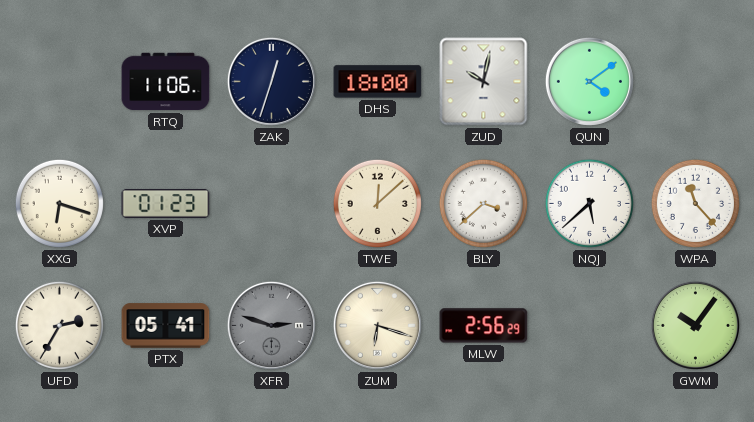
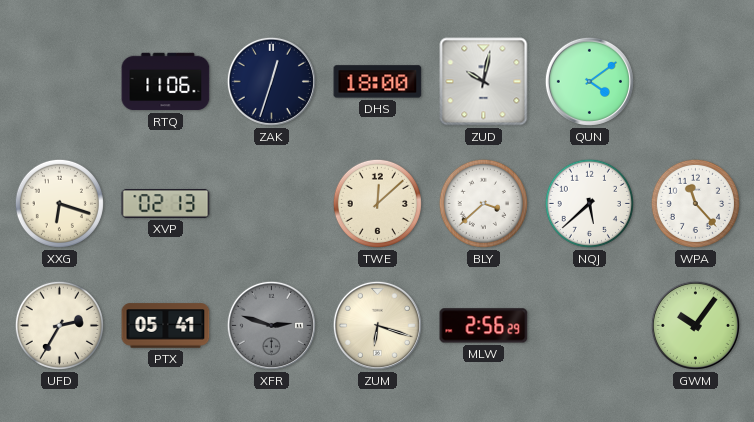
XVP: 01:23 -> 02:13 (166, 204)
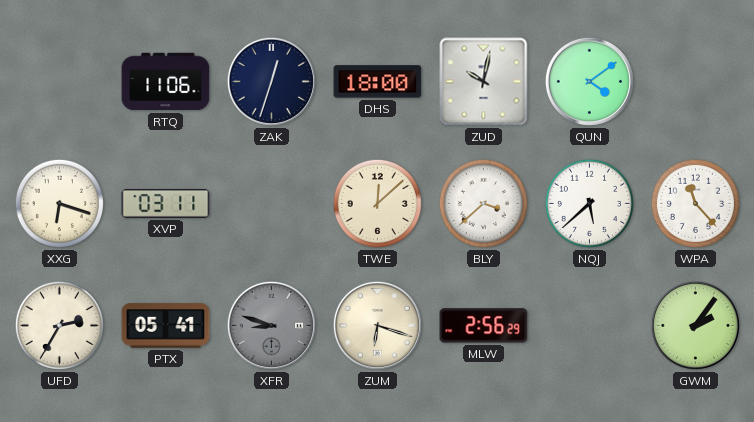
XVP: 02:13 -> 03:11 (166, 204)
XFR: 2:48 -> 8:48 (271, 325)
GWM: 10:06 -> 2:06 (695, 325)
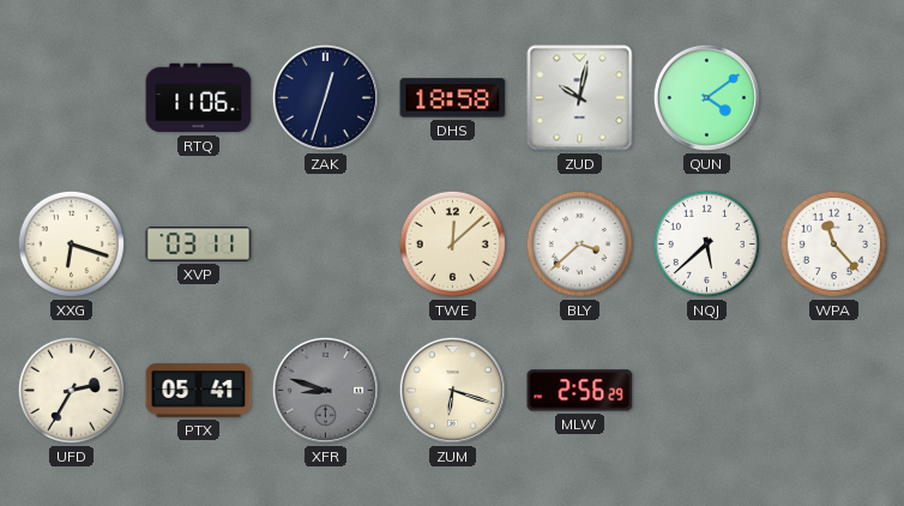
DHS: 18:00 -> 18:58 (453, 98)
GWM: 2:06 -> none (695, 325)
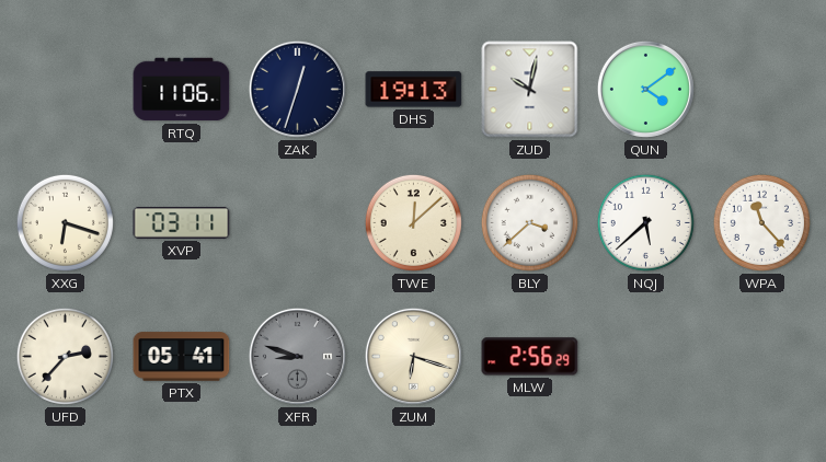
DHS: 18:58 -> 19:13 (414, 90)
UFD: 2:35 -> 2:37 (65, 356)
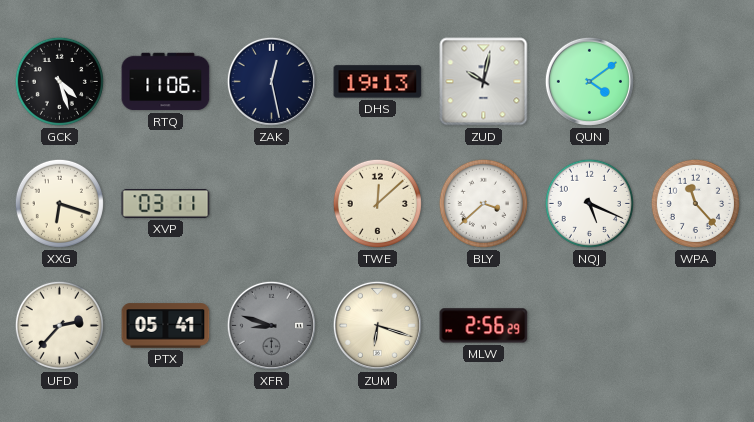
GCK: none -> 4:27 (59, 81)
ZAK: 12:33 -> 12:28 (271, 81)
NQJ: 5:38 -> 5:19 (589, 203)
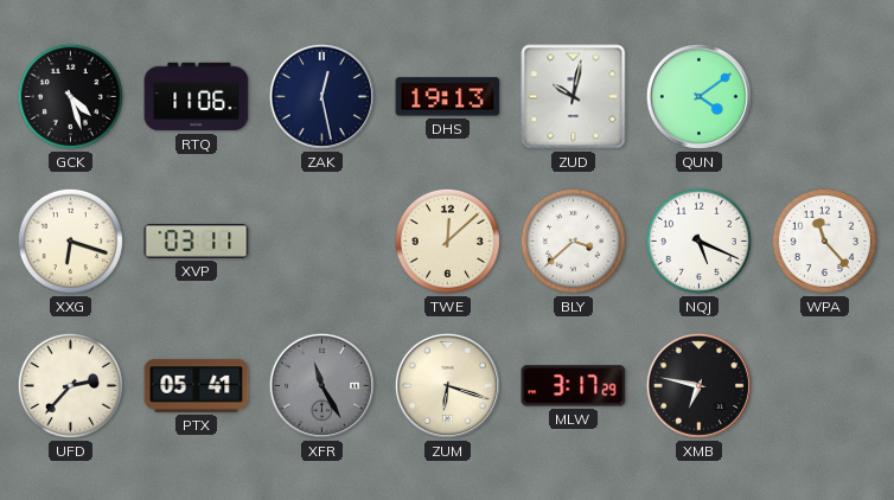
XFR: 8:48 -> 11:25 (321, 385)
MLW: 2:56 -> 3:17 (574, 386)
XMB: none -> 6:47 (698, 385)
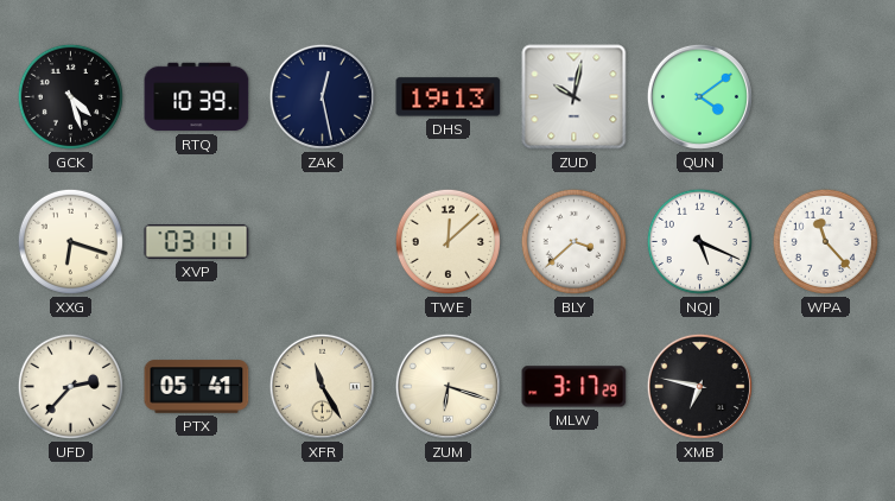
RTQ: 11:06 -> 10:39 (197, 97)
XFR dial: grey -> cream (322, 386)
